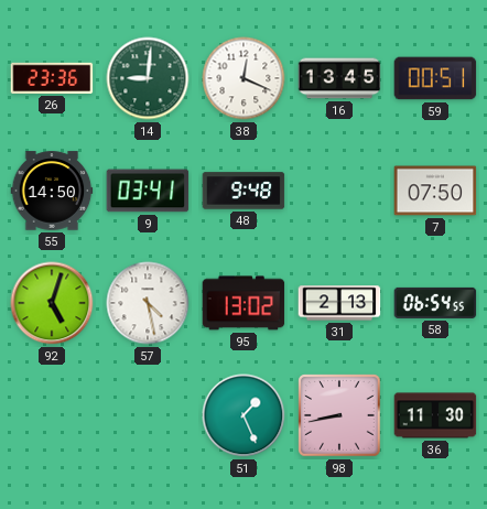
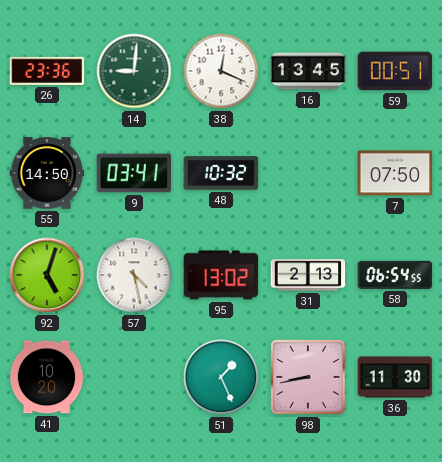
48: 9:48 -> 10:32 (221, 173)
41: none -> 10:20 (47, 377)
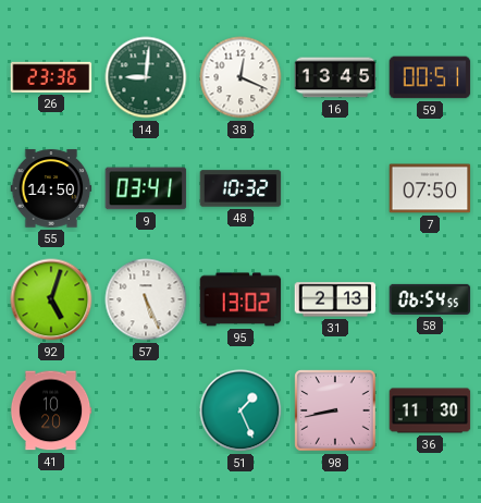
57: 4:28 -> 5:26 (146, 299)
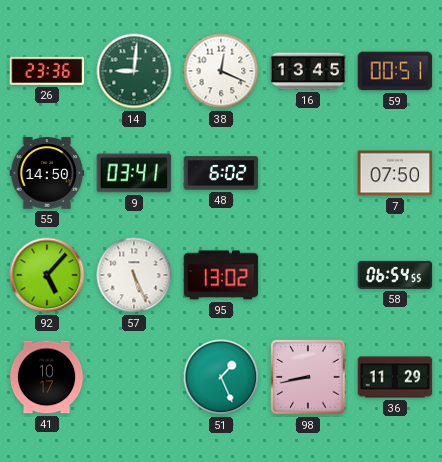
48: 10:32 -> 6:02 (221, 173)
92: 5:03 -> 5:07 (47, 275)
31: 2:13 -> none (335, 299)
41: 10:20 -> 10:17 (47, 377)
36: 11:30 -> 11:29 (395, 377)
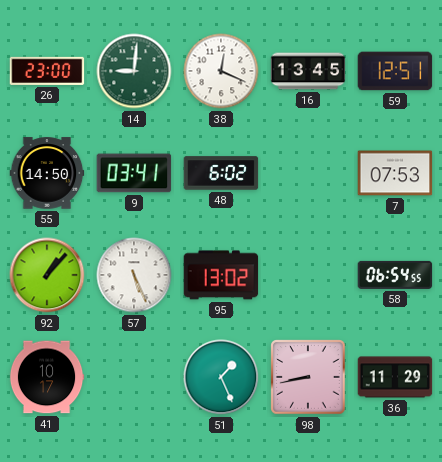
26: 23:36 -> 23:00 (47, 71)
59: 00:51 -> 12:51 (395, 71)
7: 07:50 -> 07:53 (395, 173)
92: 5:07 -> 1:07 (47, 275)
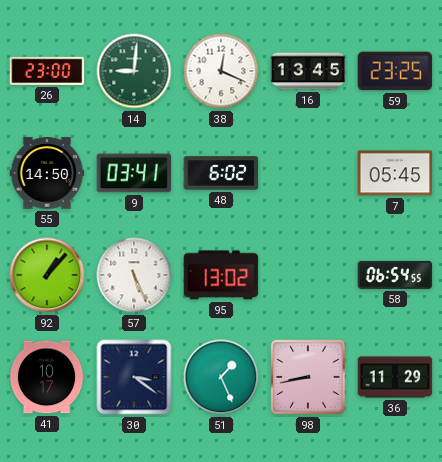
59: 12:51 -> 23:25 (395, 71)
7: 07:53 -> 05:45 (395, 173)
30: none -> 3:21 (134, 377)
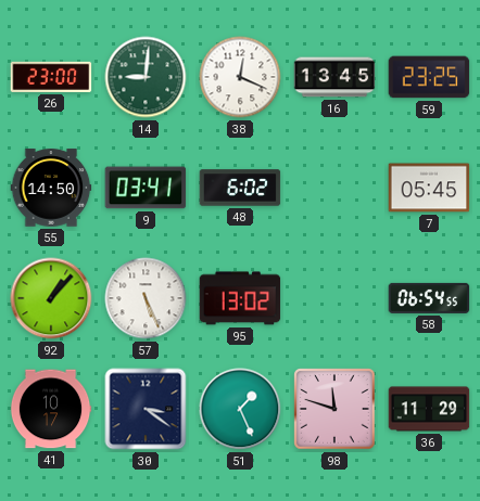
98: 8:43 -> 11:48 (334, 409)
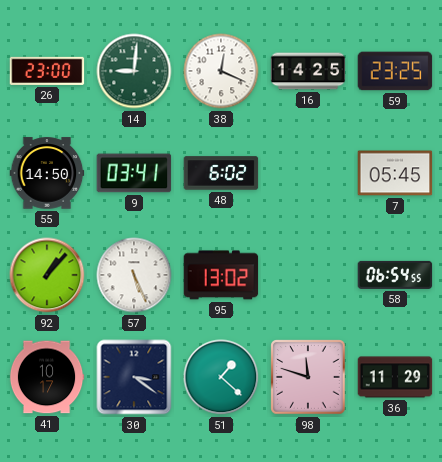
16: 13:45 -> 14:25 (308, 71)
51: 1:26 -> 1:22 (221, 377)
